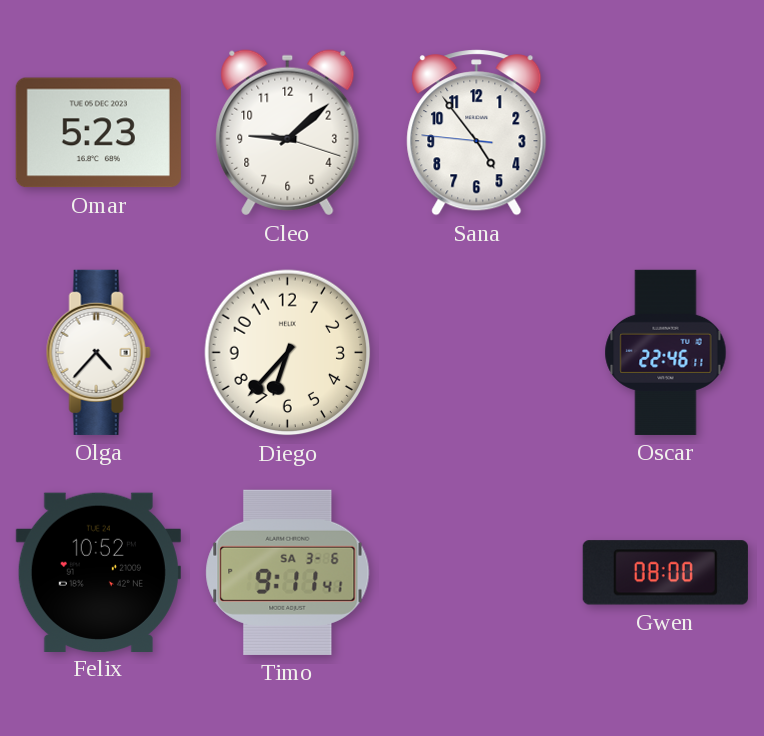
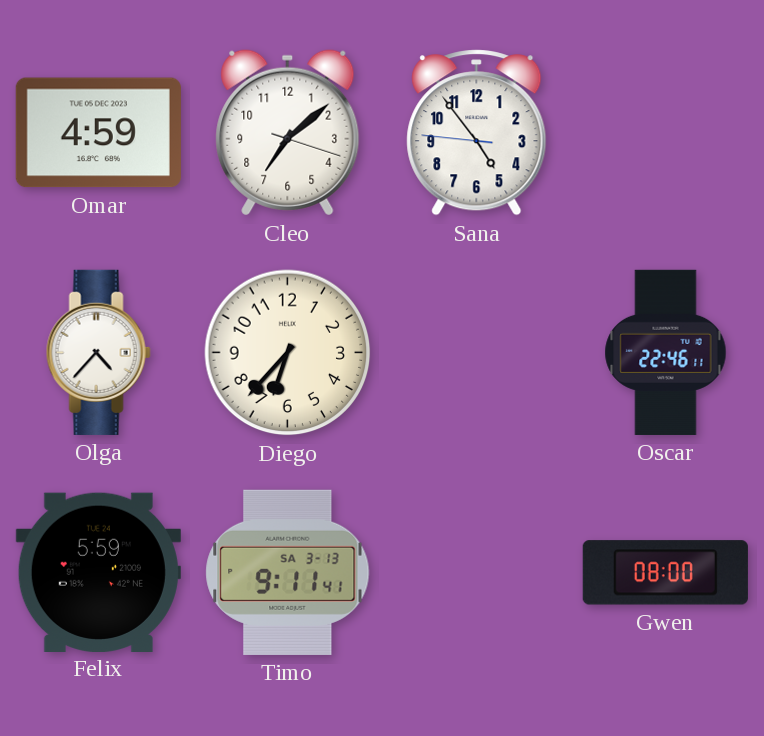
Omar: 5:23 -> 4:59 (98, 133)
Cleo: 9:08 -> 7:08 (288, 133)
Felix: 10:52 -> 5:59 (98, 572)
Timo date: SA 3-6 -> SA 3-13 (288, 572)
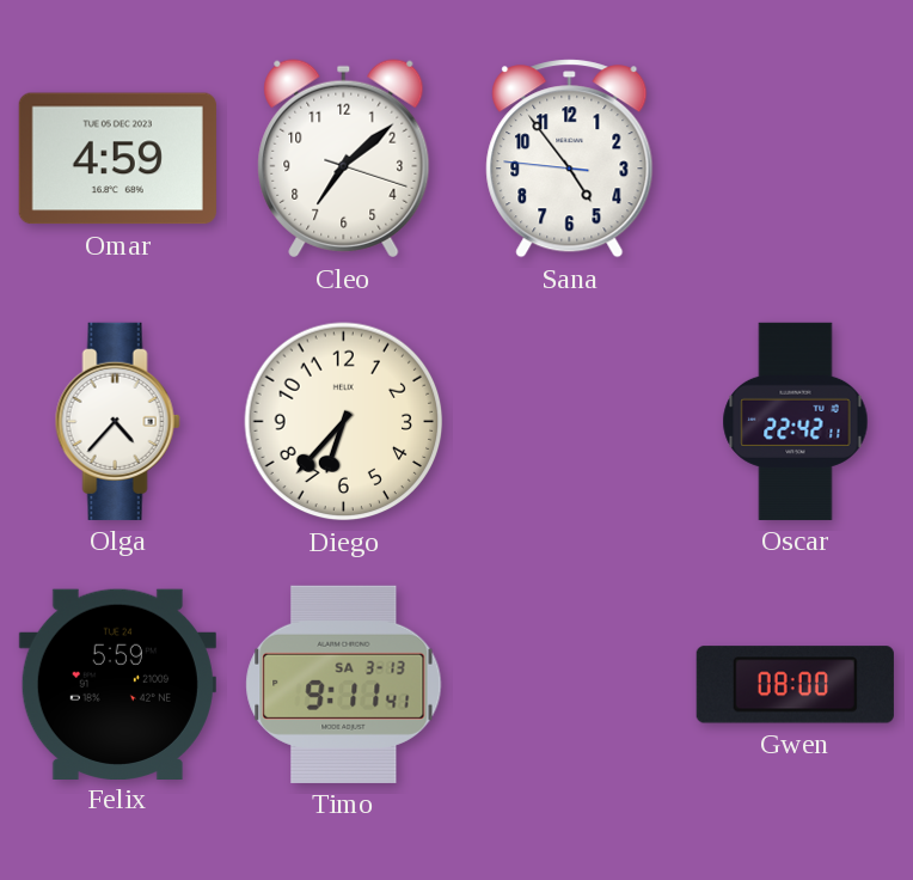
Oscar: 22:46 -> 22:42 (796, 421)
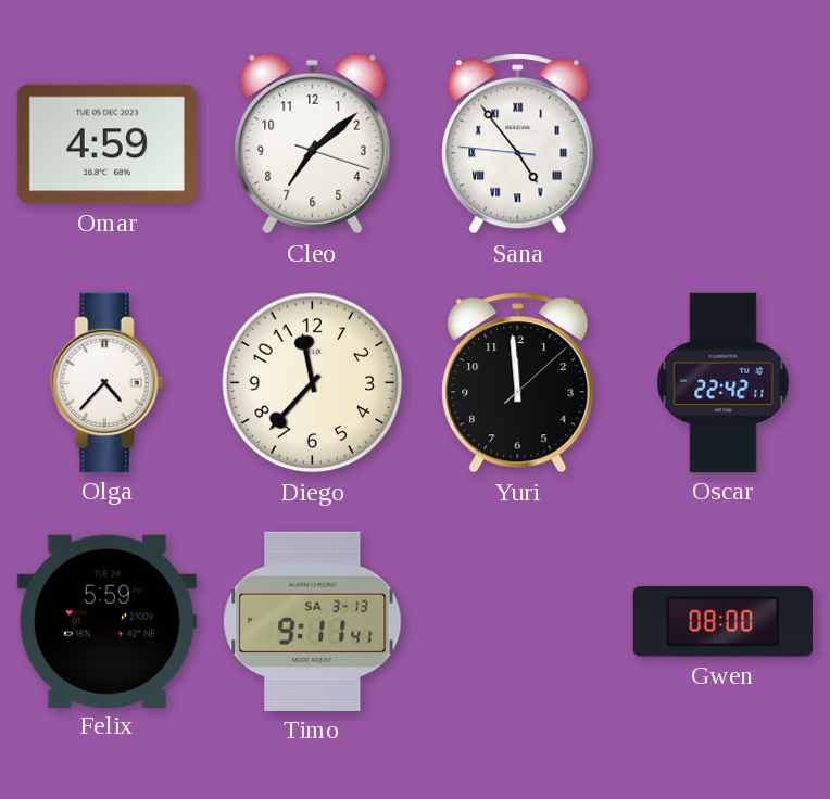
Sana numerals: Arabic -> Roman (518, 144)
Diego: 6:37 -> 11:37 (313, 383)
Yuri: none -> 11:59 (518, 383)
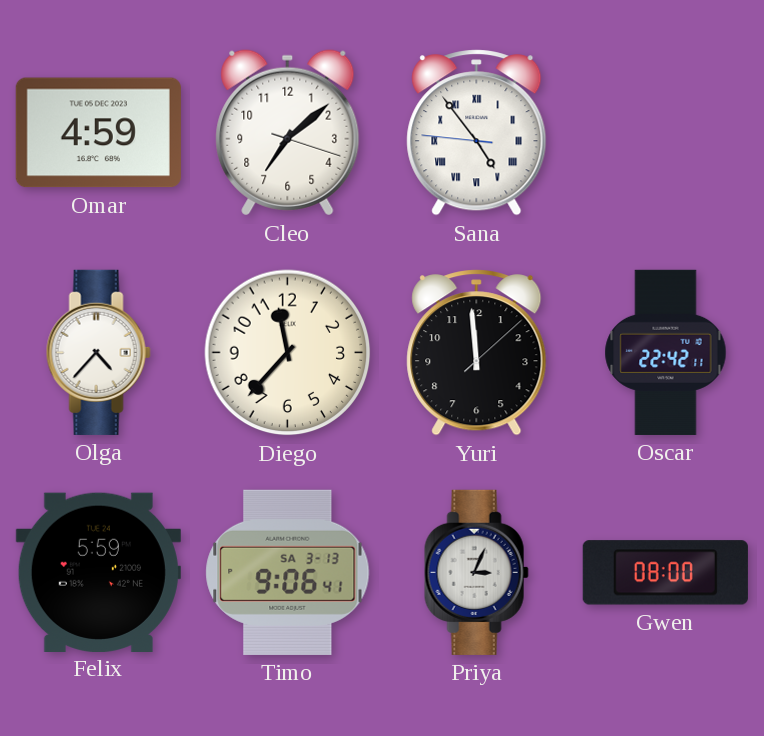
Timo: 9:11 -> 9:06 (288, 572)
Priya: none -> 3:04 (476, 572)
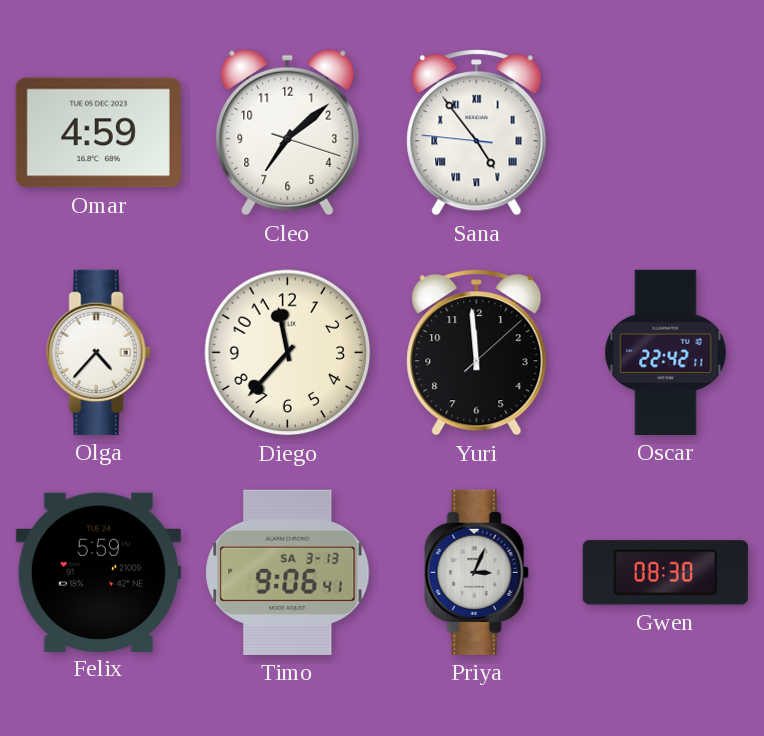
Gwen: 08:00 -> 08:30 (665, 573)
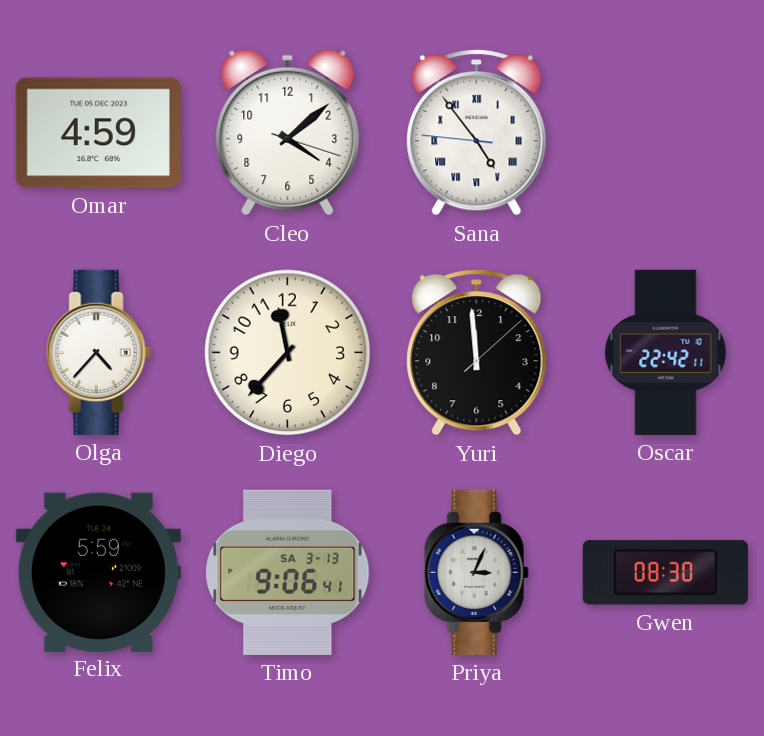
Cleo: 7:08 -> 4:08 (288, 133)
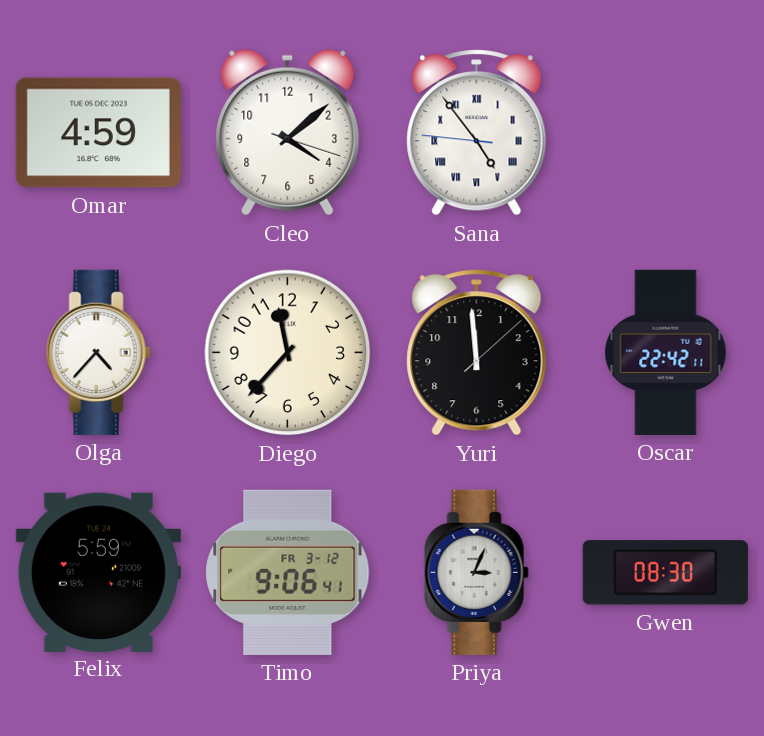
Timo date: SA 3-13 -> FR 3-12 (288, 572)
